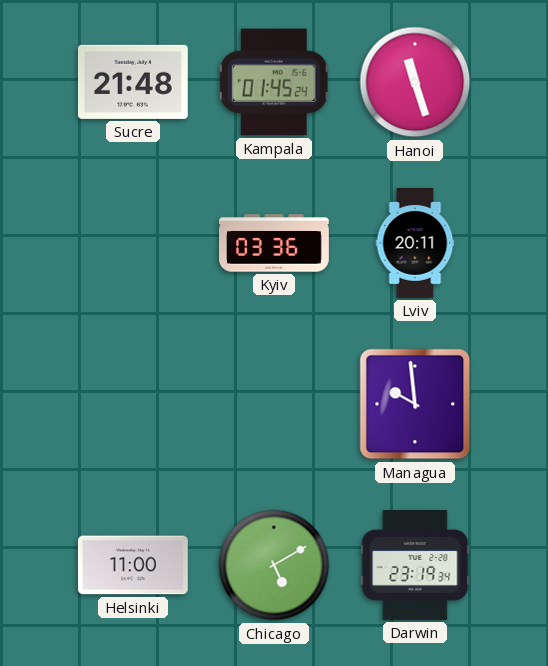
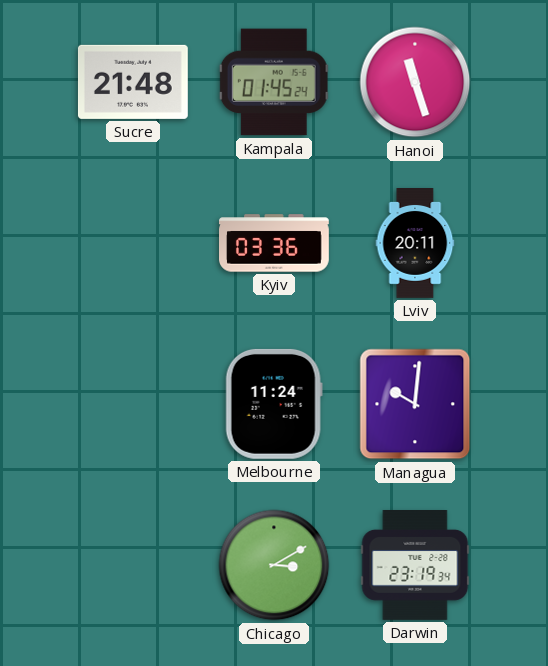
Melbourne: none -> 11:24 (274, 404)
Managua: 9:59 -> 10:01 (415, 404)
Helsinki: 11:00 -> none (133, 565)
Chicago: 5:10 -> 3:10 (274, 565)
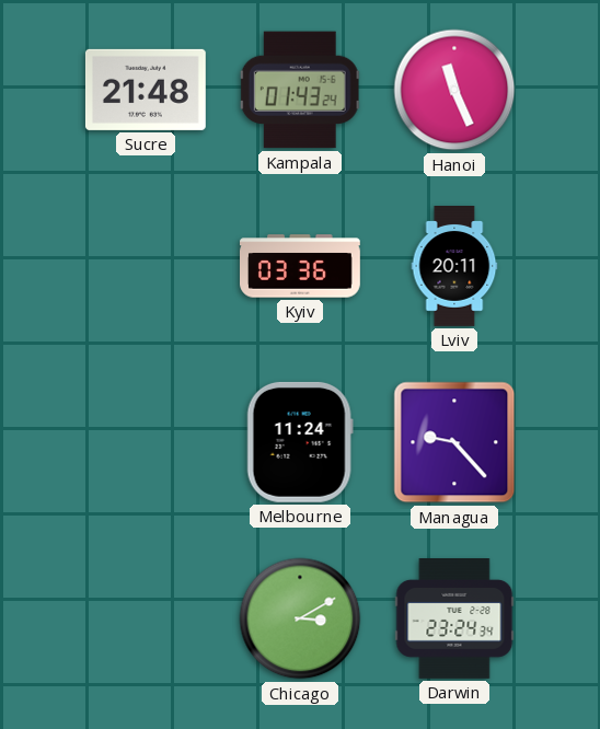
Kampala: 01:45 -> 01:43 (300, 90)
Hanoi: 11:27 -> 11:26 (454, 90)
Managua: 10:01 -> 9:23 (454, 442)
Darwin: 23:19 -> 23:24 (454, 620)
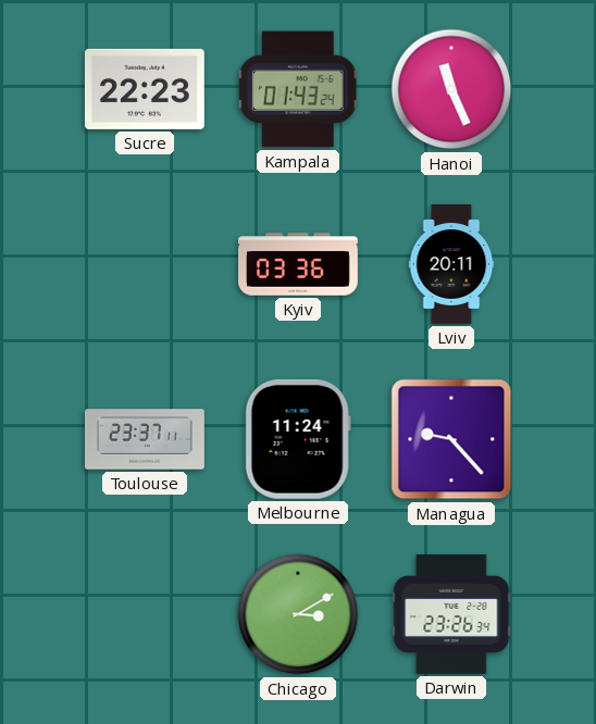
Sucre: 21:48 -> 22:23 (145, 89)
Toulouse: none -> 23:37 (146, 439)
Darwin: 23:24 -> 23:26 (451, 615)
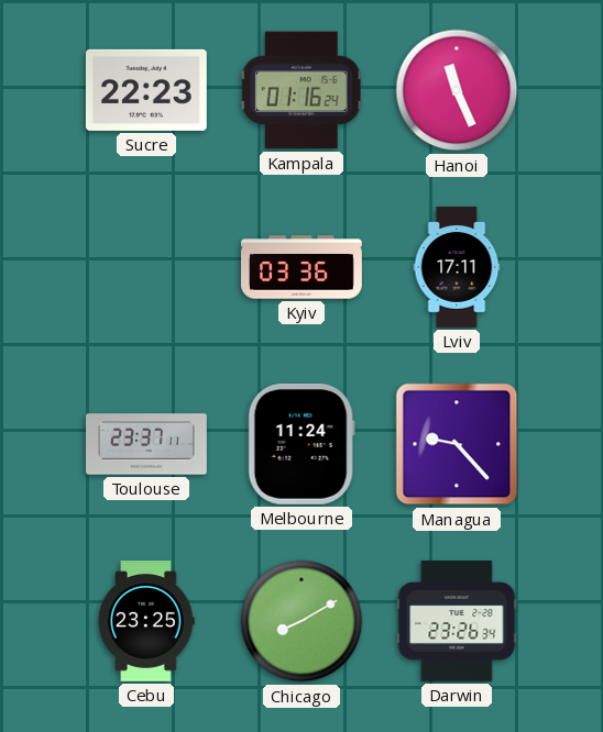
Kampala: 01:43 -> 01:16 (301, 90)
Lviv: 20:11 -> 17:11 (457, 268)
Cebu: none -> 23:25 (146, 622)
Chicago: 3:10 -> 8:10 (301, 621)
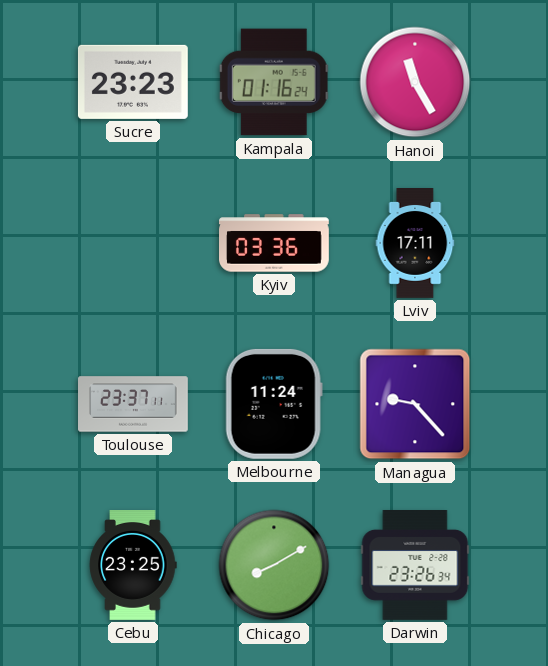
Sucre: 22:23 -> 23:23 (133, 82)
Hanoi: 11:26 -> 11:25 (415, 82)
